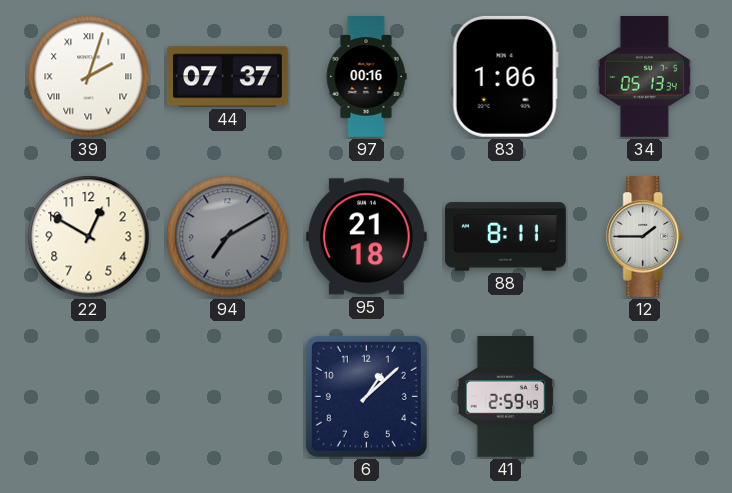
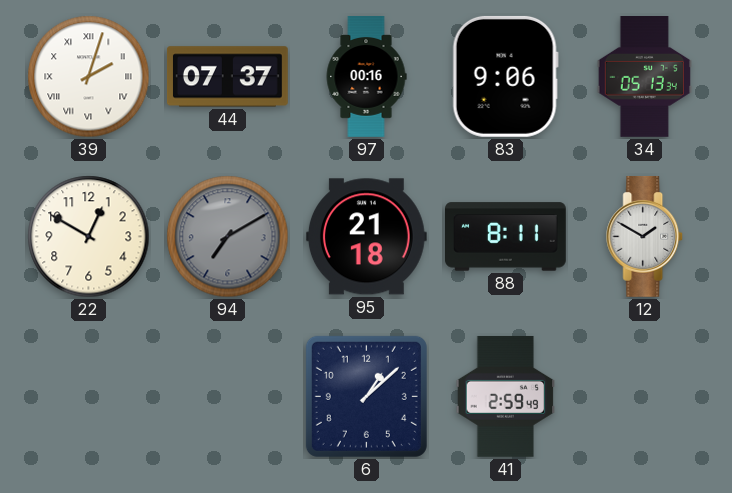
83: 1:06 -> 9:06 (505, 76)
12: 1:45 -> 1:50 (645, 237)
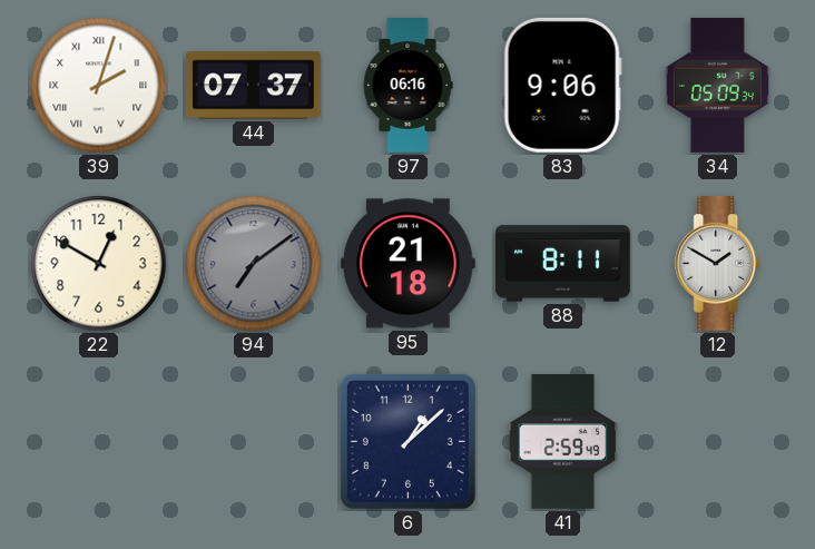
97: 00:16 -> 06:16 (407, 86)
34: 05:13 -> 05:09 (717, 86)
94: 7:10 -> 7:09 (254, 264)
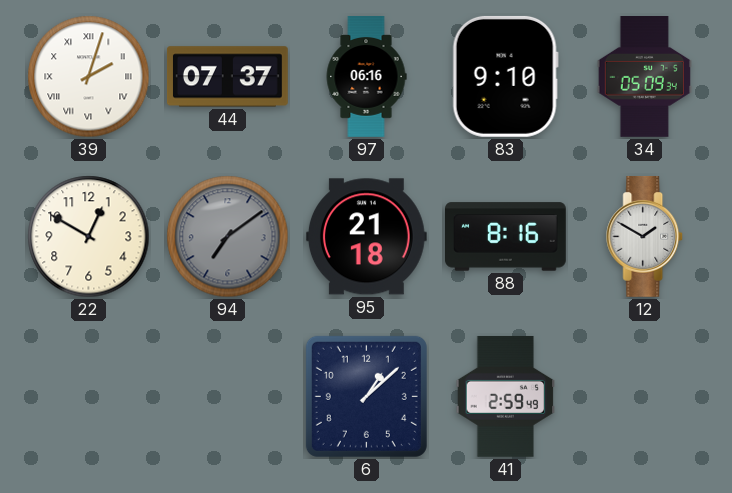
83: 9:06 -> 9:10 (505, 76)
88: 8:11 -> 8:16 (506, 237)
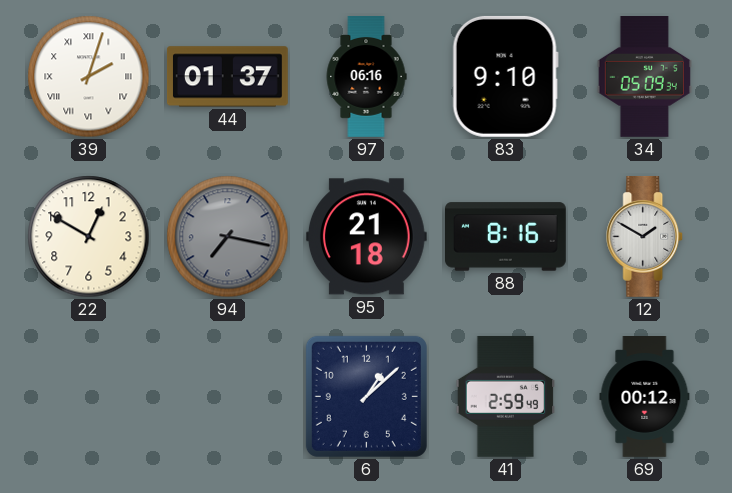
44: 07:37 -> 01:37 (227, 77)
94: 7:09 -> 7:17 (228, 237)
69: none -> 00:12 (645, 397)
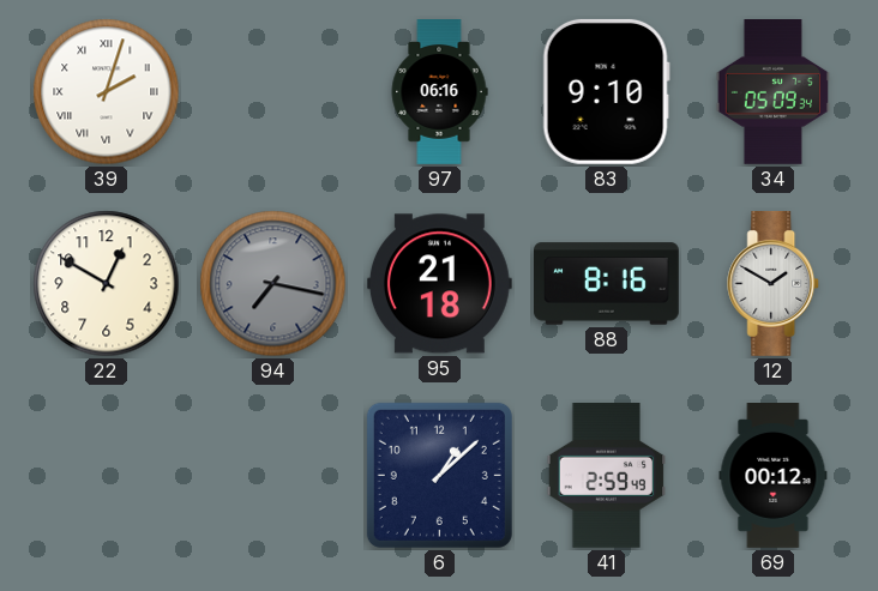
44: 01:37 -> none (227, 77)
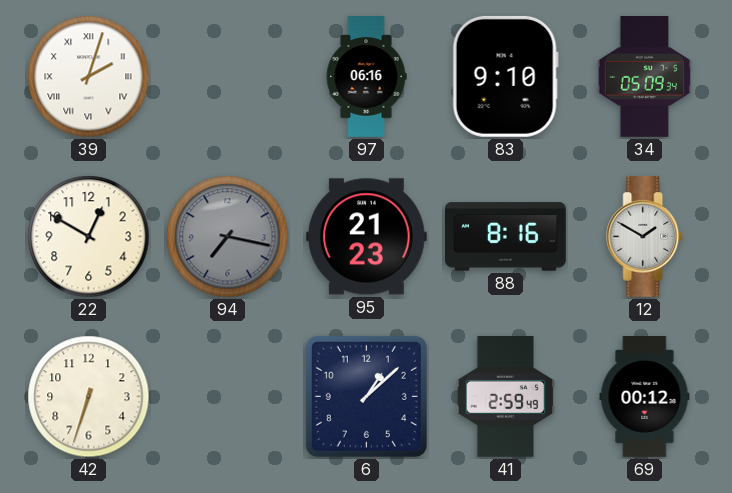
95: 21:18 -> 21:23 (366, 237)
42: none -> 6:33 (89, 397)
